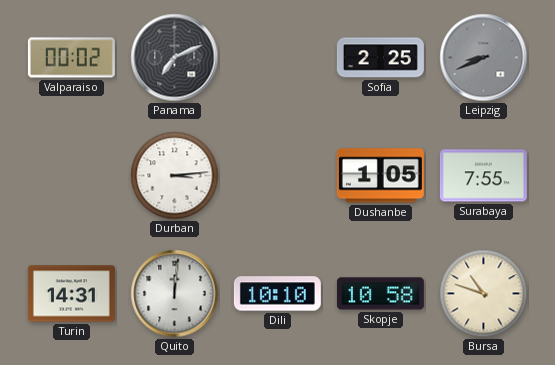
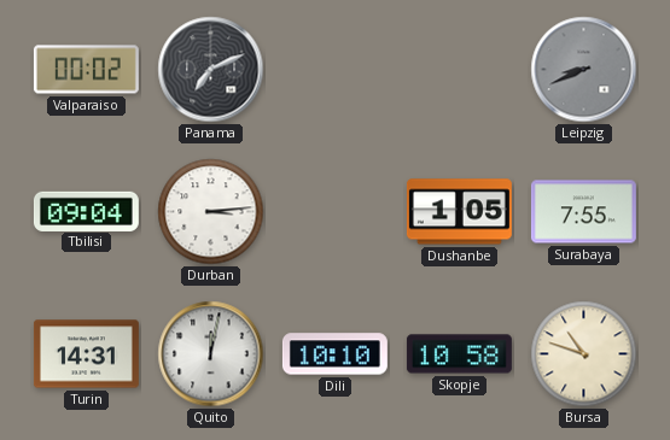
Sofia: 2:25 -> none (380, 58)
Tbilisi: none -> 09:04 (86, 211)
Quito: 12:01 -> 12:02 (211, 354)
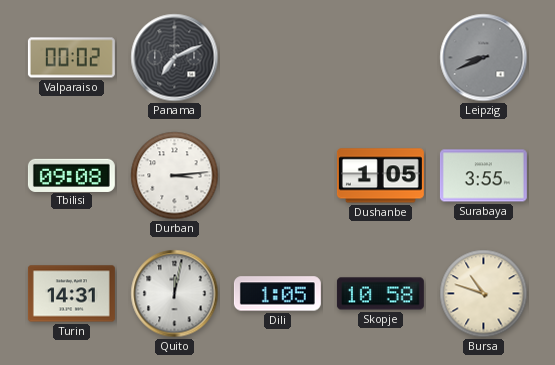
Tbilisi: 09:04 -> 09:08 (71, 175)
Surabaya: 7:55 -> 3:55 (483, 176)
Dili: 10:10 -> 1:05 (277, 294)
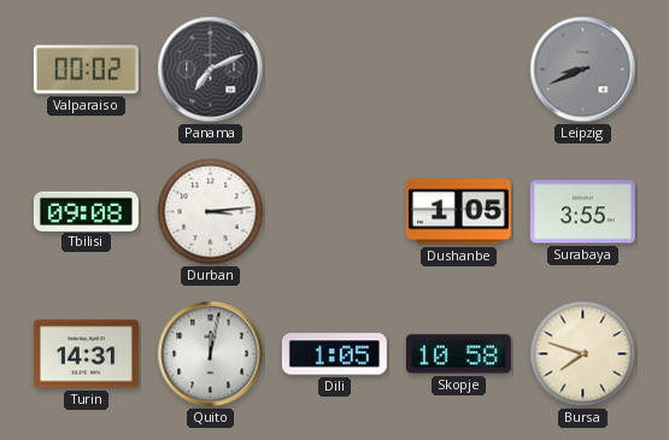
Bursa: 10:48 -> 7:48 (583, 354)
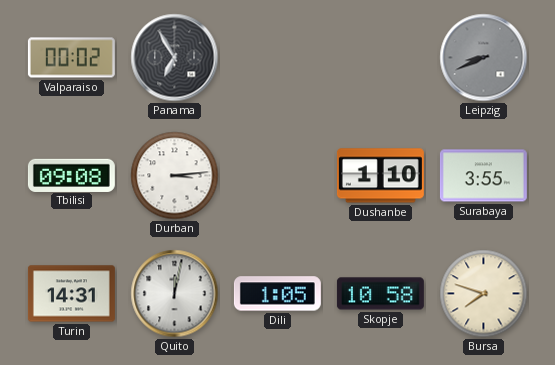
Panama: 7:11 -> 6:55 (175, 58)
Dushanbe: 1:05 -> 1:10 (380, 176)
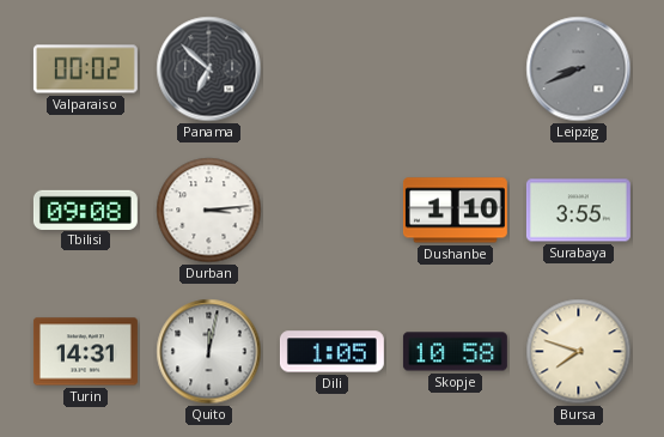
Panama: 6:55 -> 6:52 (209, 69)
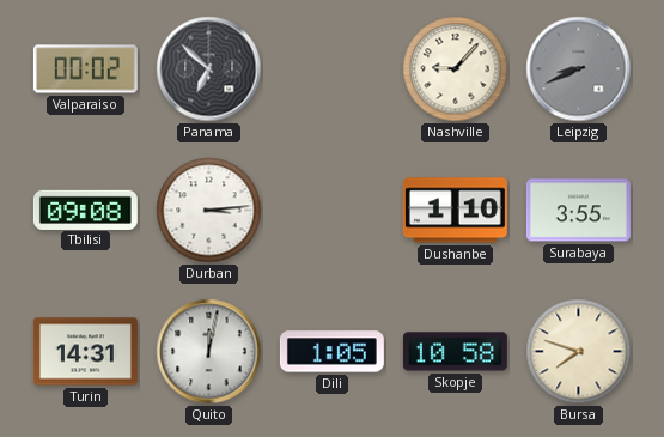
Nashville: none -> 9:07 (456, 69)
